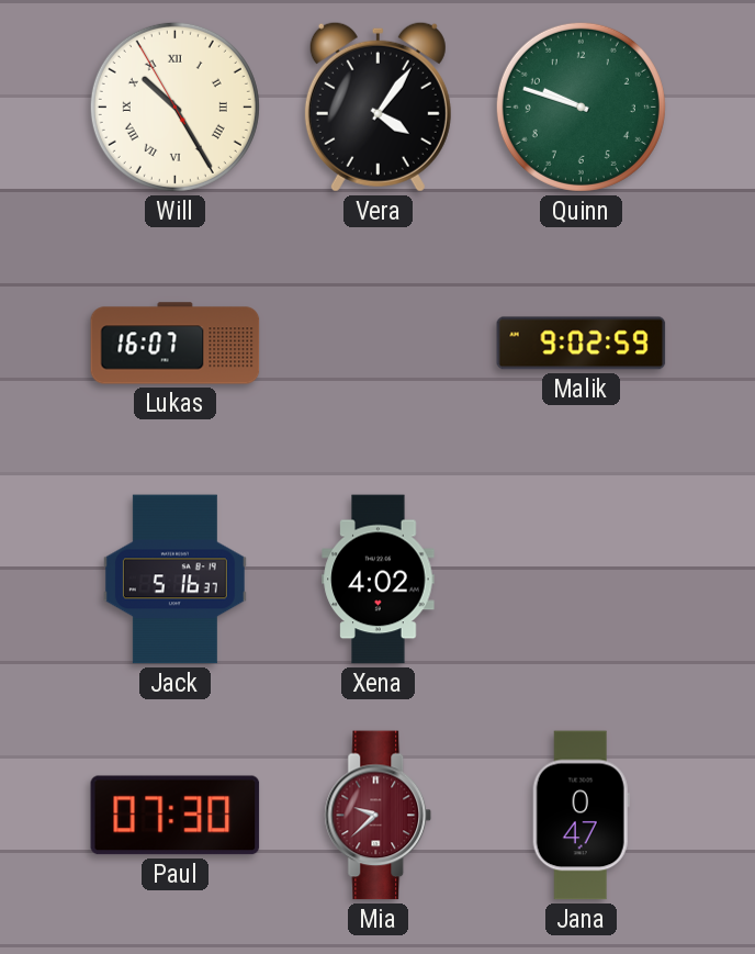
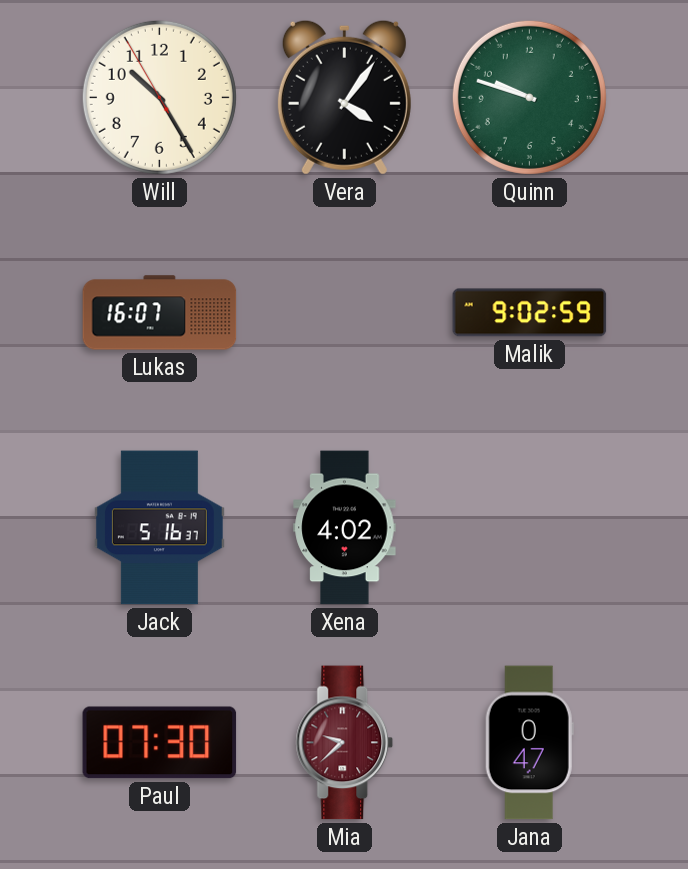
Will numerals: Roman -> Arabic (159, 97)
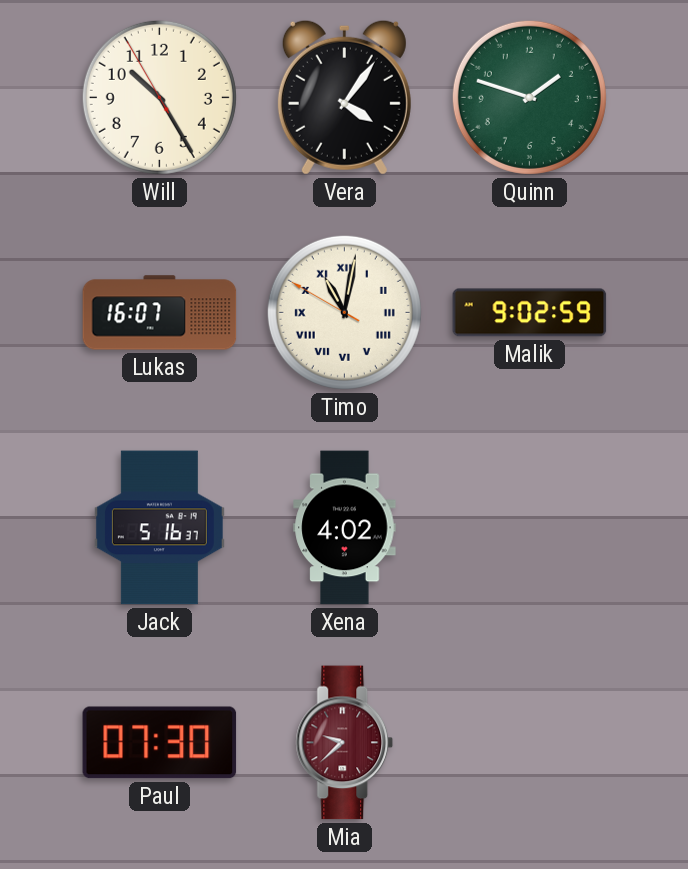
Quinn: 9:48 -> 1:48 (529, 97)
Timo: none -> 11:01 (344, 312)
Jana: 0:47 -> none (529, 743)
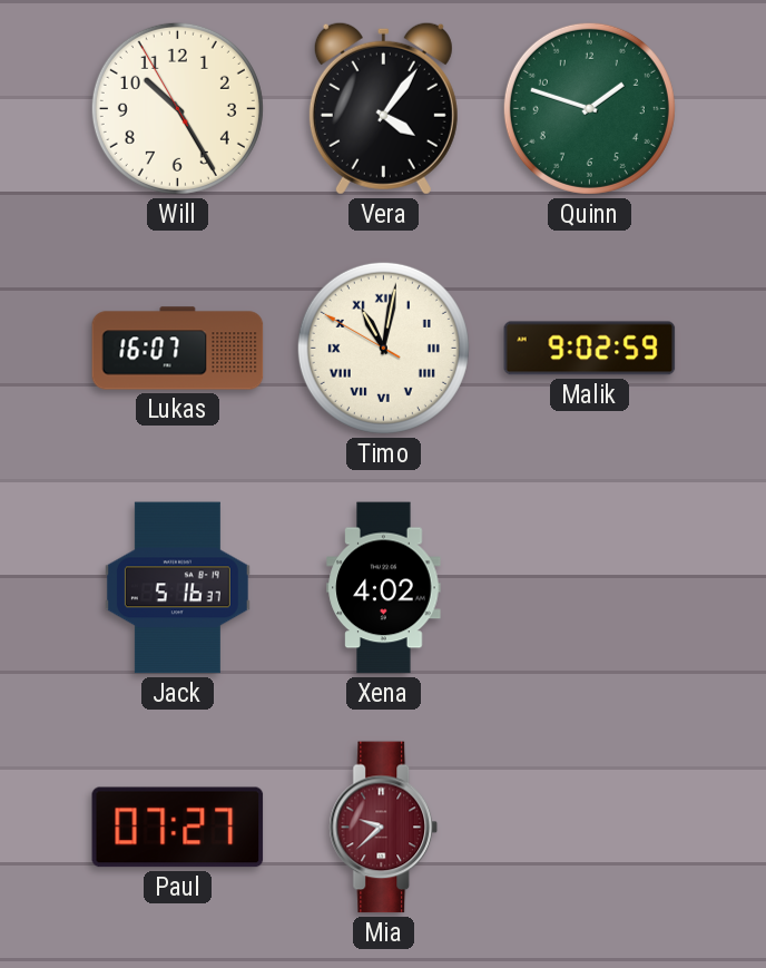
Paul: 07:30 -> 07:27 (178, 828)
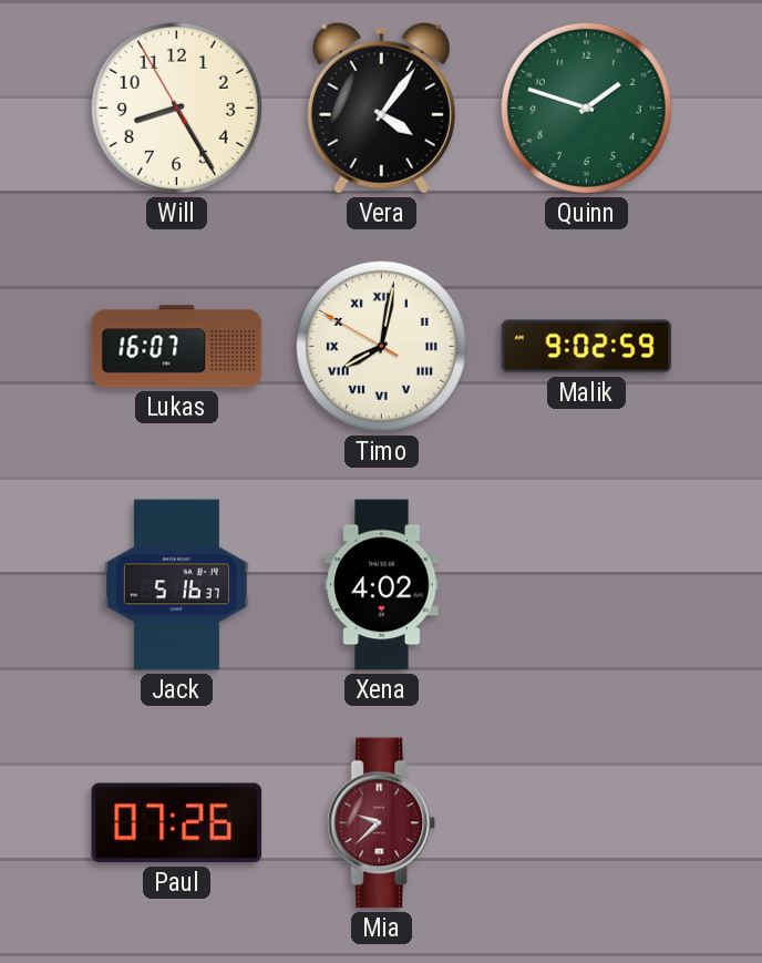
Will: 10:24 -> 8:24 (176, 107)
Timo: 11:01 -> 8:01 (381, 346)
Paul: 07:27 -> 07:26 (177, 823)
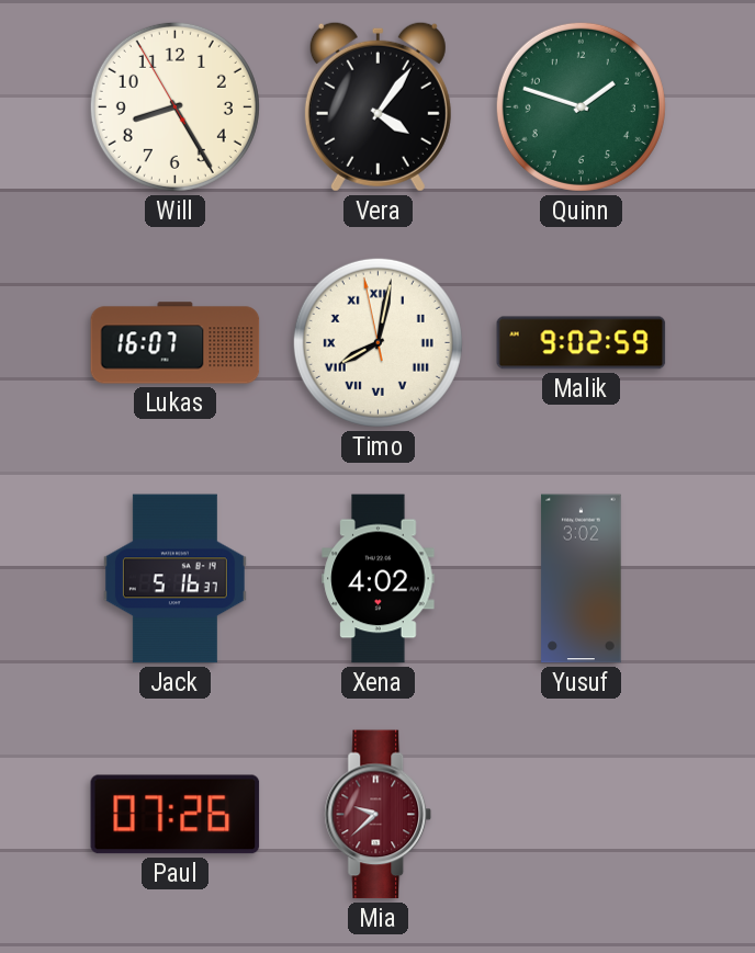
Timo: 8:01:50 -> 8:01:58 (377, 342)
Yusuf: none -> 3:02 (582, 579)
